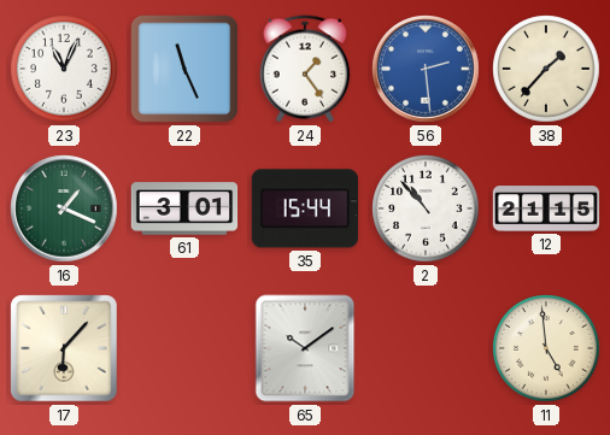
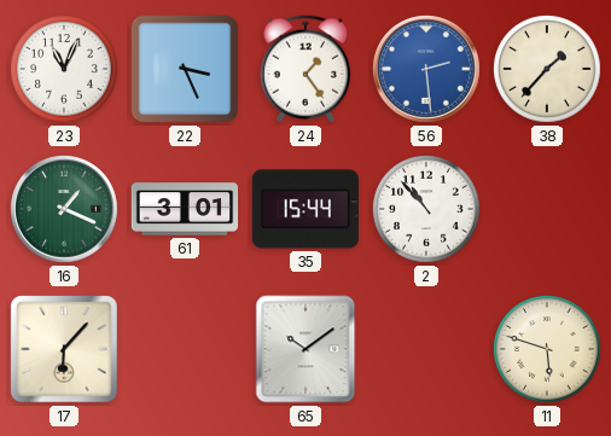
22: 11:26 -> 3:26 (185, 69)
12: 21:15 -> none (546, 208)
11: 4:59 -> 5:48 (547, 349)
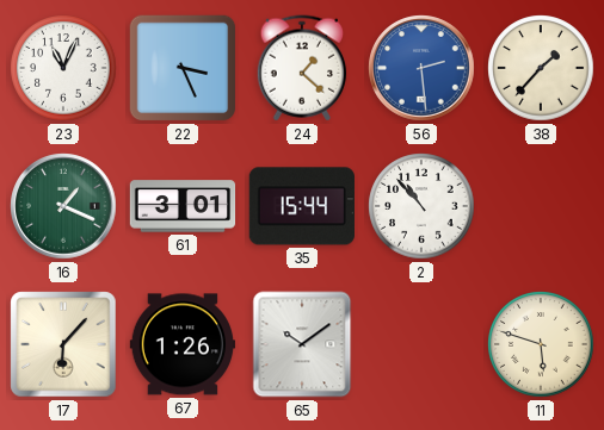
24: 1:24 -> 1:22 (302, 68)
67: none -> 1:26 (183, 344)
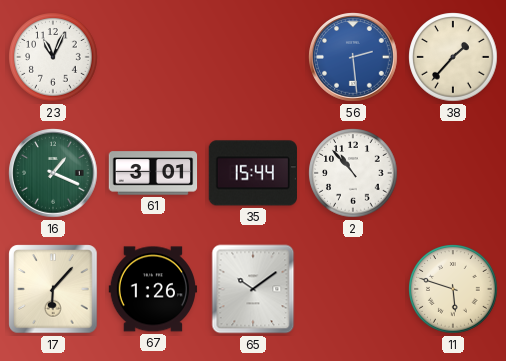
22: 3:26 -> none (183, 68)
24: 1:22 -> none (302, 68)
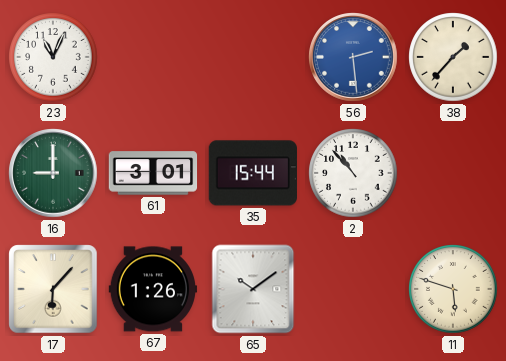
16: 1:19 -> 9:00 (53, 173)
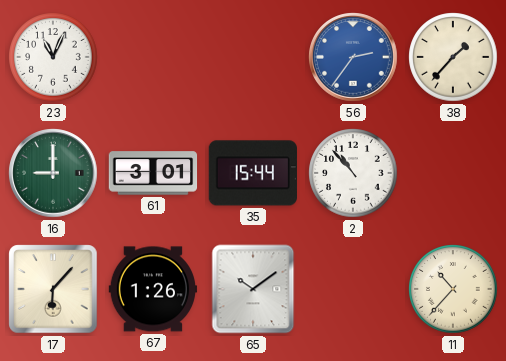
56: 2:29 -> 2:36 (353, 57)
11: 5:48 -> 10:37 (453, 289)
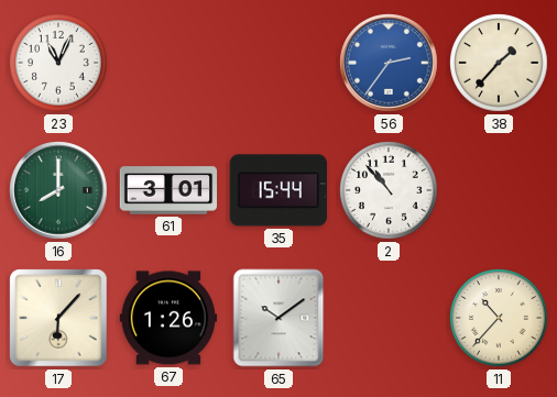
16: 9:00 -> 8:00 (58, 190)
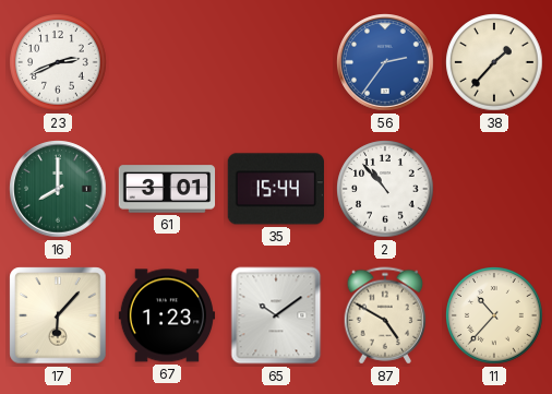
23: 11:04 -> 2:41 (58, 62)
67: 1:26 -> 1:23 (167, 315)
87: none -> 4:50 (385, 315)
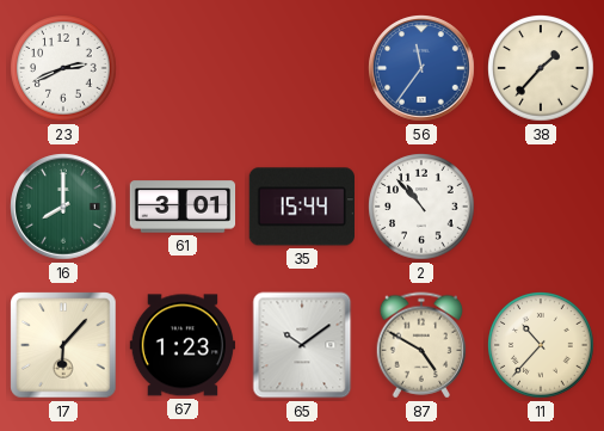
56: 2:36 -> 11:36 (421, 68)
